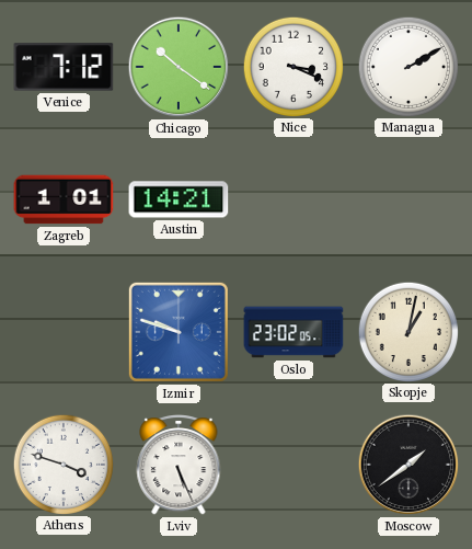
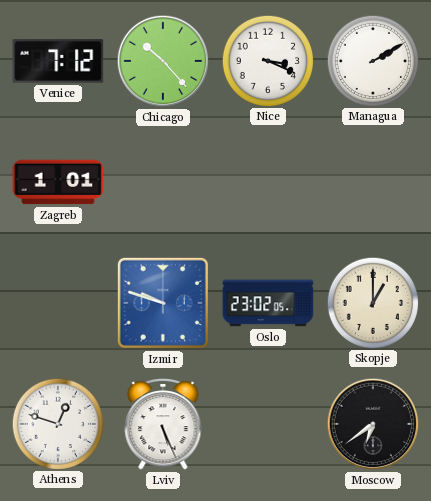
Chicago: 10:21 -> 10:23 (163, 61)
Austin: 14:21 -> none (179, 199)
Skopje: 1:02 -> 1:00 (372, 302)
Athens: 3:48 -> 12:48 (57, 423)
Moscow: 1:39 -> 6:39 (373, 424)
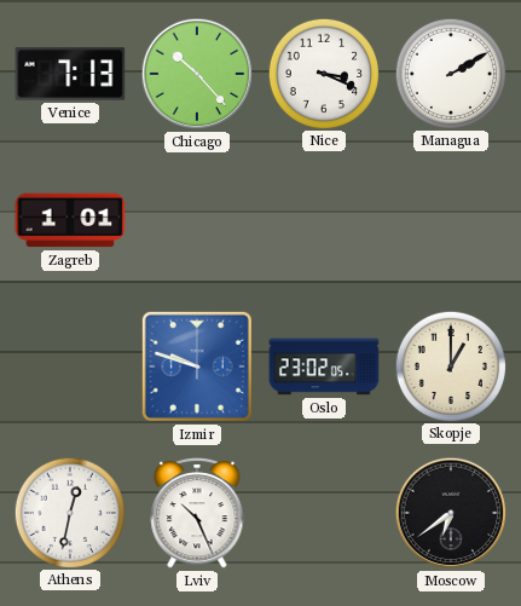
Venice: 7:12 -> 7:13 (70, 74)
Athens: 12:48 -> 12:32 (69, 512)
Lviv: 5:26 -> 10:26 (197, 514)
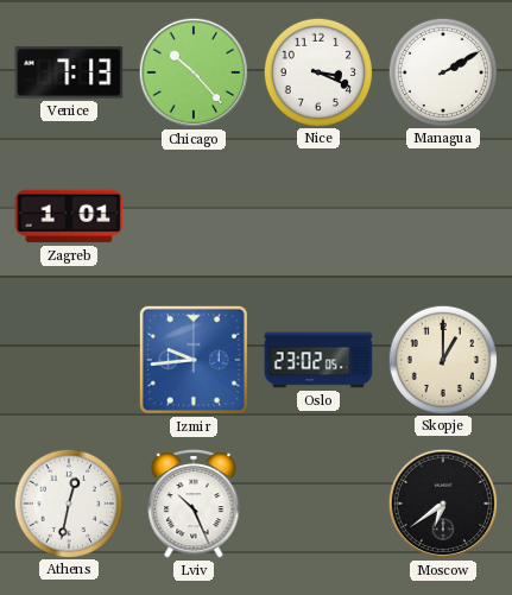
Izmir: 9:48 -> 9:44 (194, 360)
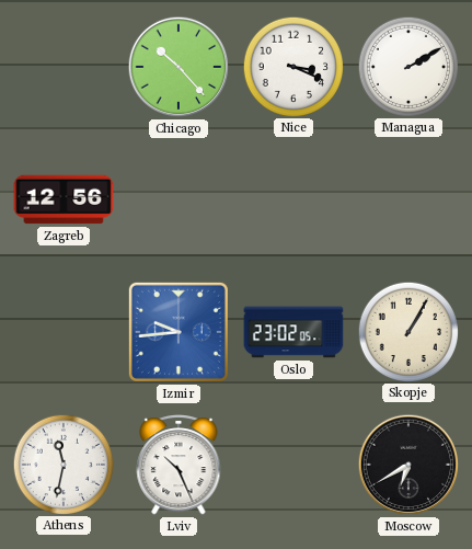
Venice: 7:13 -> none (69, 72)
Zagreb: 1:01 -> 12:56 (64, 199)
Skopje: 1:00 -> 1:05 (407, 331)
Athens: 12:32 -> 11:32 (62, 464)
Moscow: 6:39 -> 6:40 (408, 465)
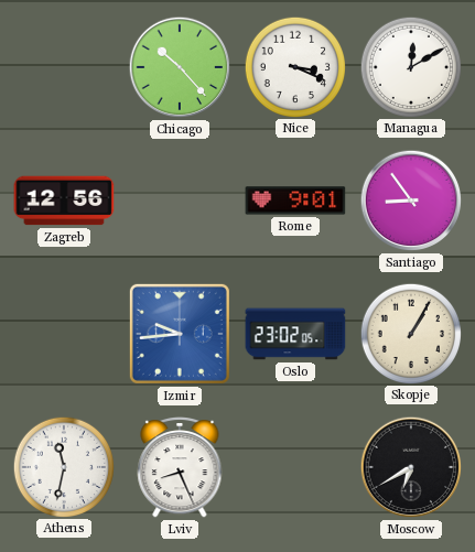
Managua: 2:10 -> 12:10 (410, 66)
Rome: none -> 9:01 (295, 201)
Santiago: none -> 8:54 (411, 201)
Lviv: 10:26 -> 8:26 (180, 468)
